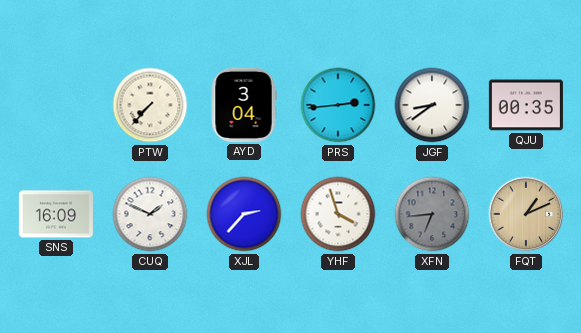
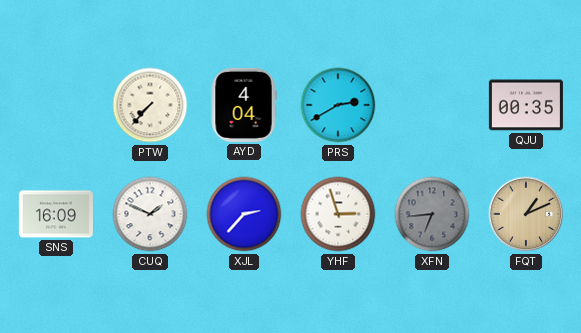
AYD: 3:04 -> 4:04 (244, 105)
PRS: 2:44 -> 2:40 (338, 105)
JGF: 8:39 -> none (432, 105)
YHF: 3:57 -> 2:57 (338, 214)
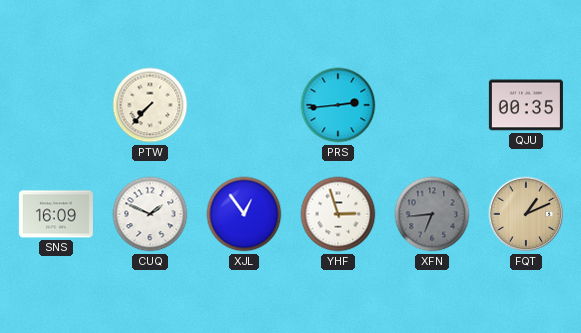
AYD: 4:04 -> none (244, 105)
PRS: 2:40 -> 2:44 (338, 105)
XJL: 2:37 -> 12:54 (244, 214)
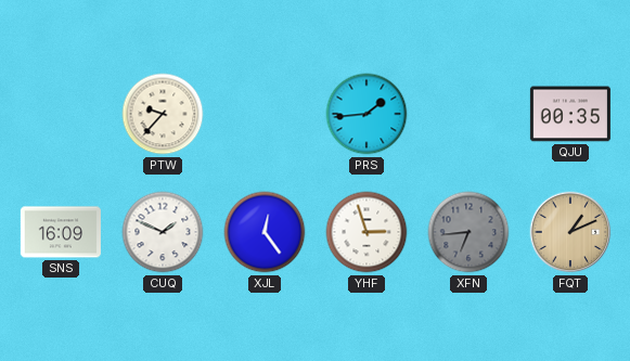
PTW: 7:37 -> 9:37 (163, 114)
PRS: 2:44 -> 1:44 (367, 114)
XJL: 12:54 -> 12:24 (265, 232)
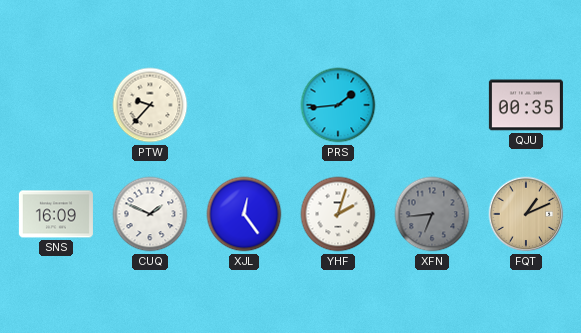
YHF: 2:57 -> 2:03 (338, 214)
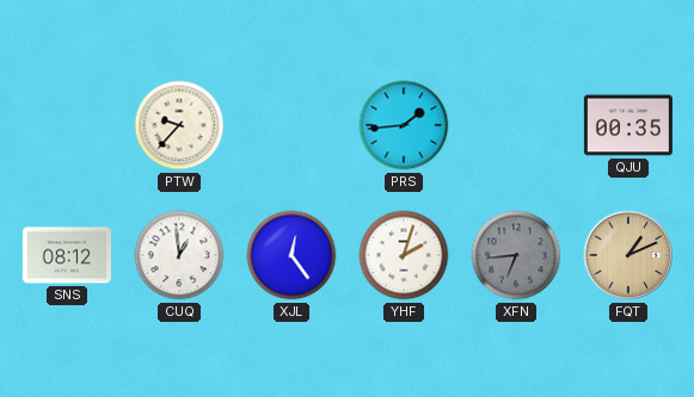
SNS: 16:09 -> 08:12 (67, 255)
CUQ: 1:49 -> 12:59 (179, 255)
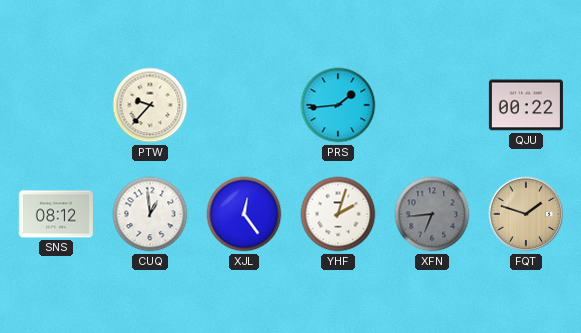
QJU: 00:35 -> 00:22 (526, 105)
FQT: 1:11 -> 1:48 (526, 214)
